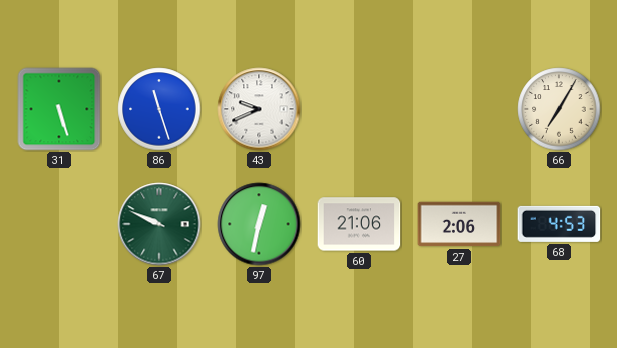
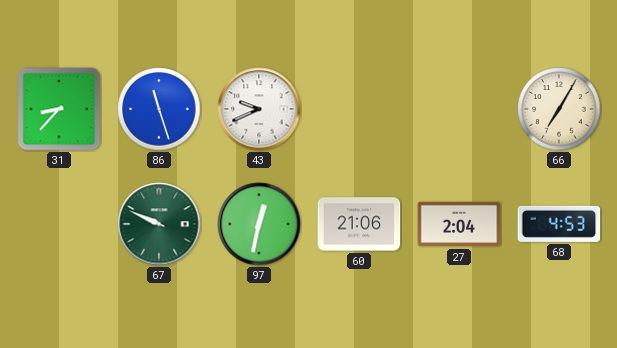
31: 5:27 -> 8:37 (59, 109)
27: 2:06 -> 2:04 (459, 224)
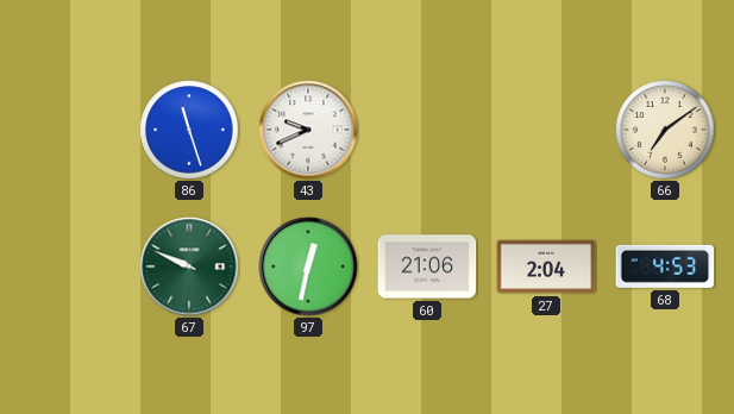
31: 8:37 -> none (59, 109)
66: 7:05 -> 7:09 (665, 130)
